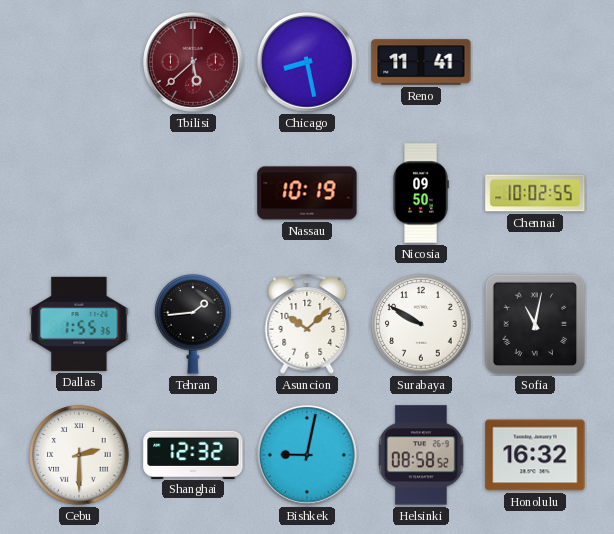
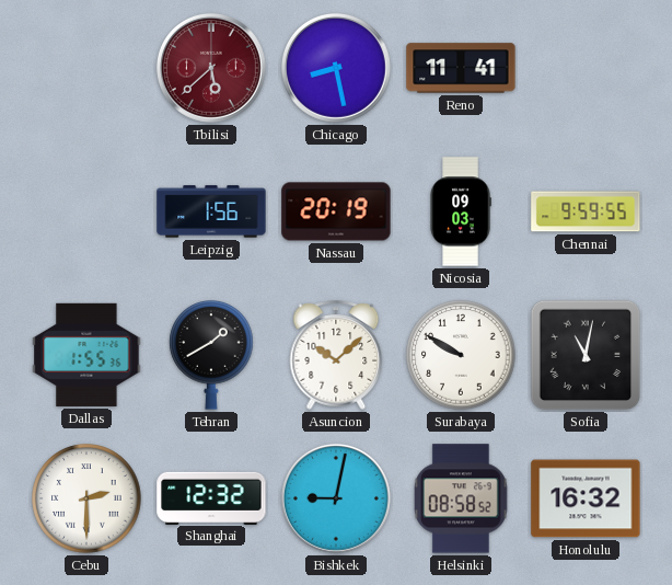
Leipzig: none -> 1:56 (211, 211)
Nassau: 10:19 -> 20:19 (336, 211)
Nicosia: 09:50 -> 09:03 (461, 211)
Chennai: 10:02 -> 9:59 (586, 211)
Tehran: 1:44 -> 1:40 (211, 356)
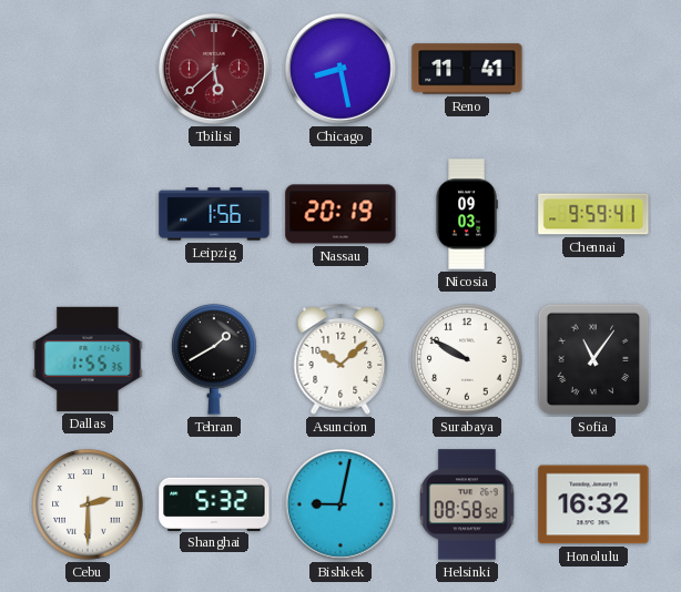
Chennai: 9:59:55 -> 9:59:41 (593, 214)
Sofia: 11:02 -> 11:06 (593, 359)
Shanghai: 12:32 -> 5:32 (214, 503)
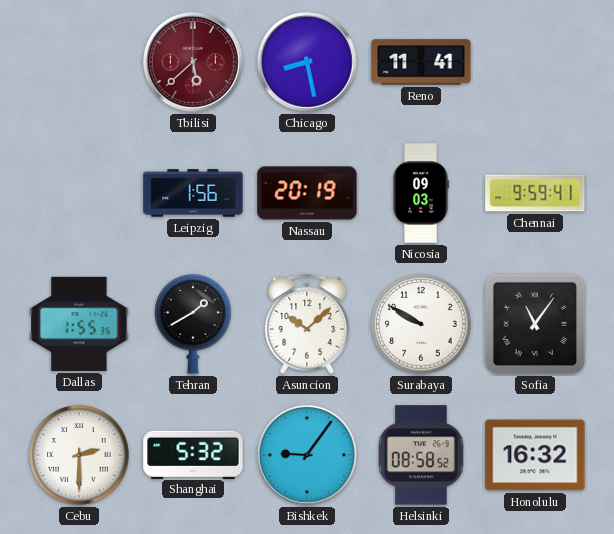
Bishkek: 9:02 -> 9:06 (307, 455)
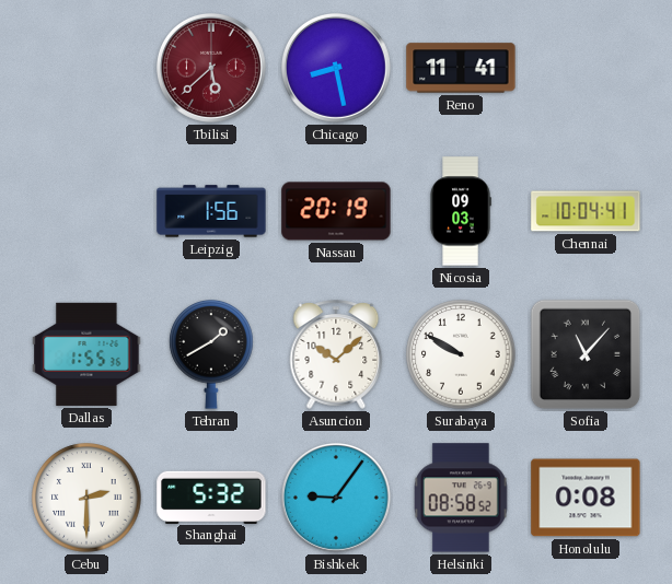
Chennai: 9:59 -> 10:04 (586, 211)
Sofia: 11:06 -> 11:07 (586, 354)
Honolulu: 16:32 -> 0:08 (586, 498)
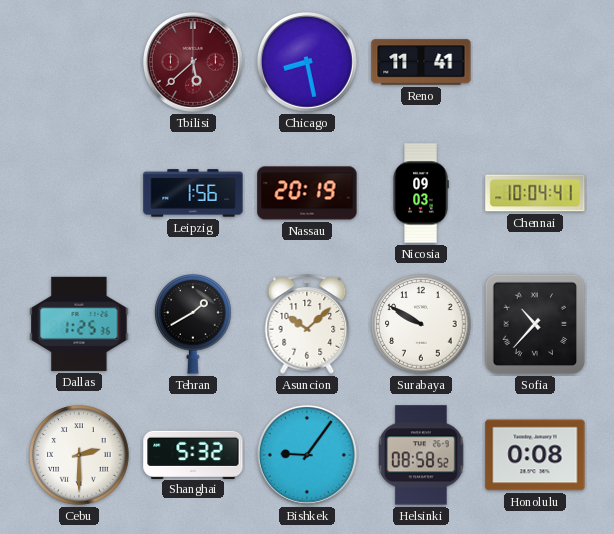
Dallas: 1:55 -> 1:25 (79, 324)
Sofia: 11:07 -> 10:37 (535, 324)
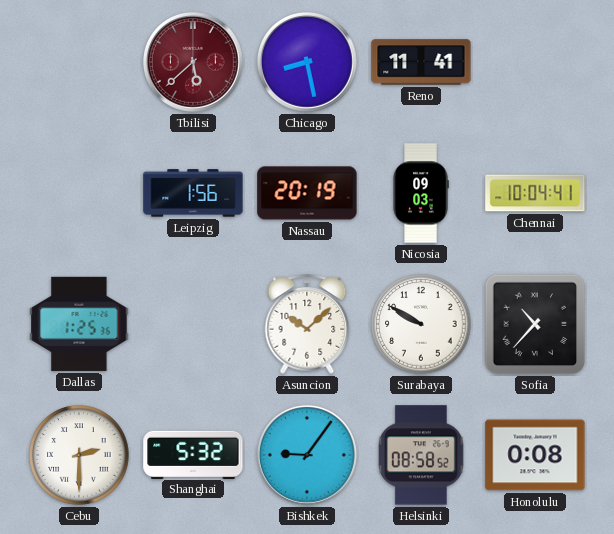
Tehran: 1:40 -> none (193, 325)
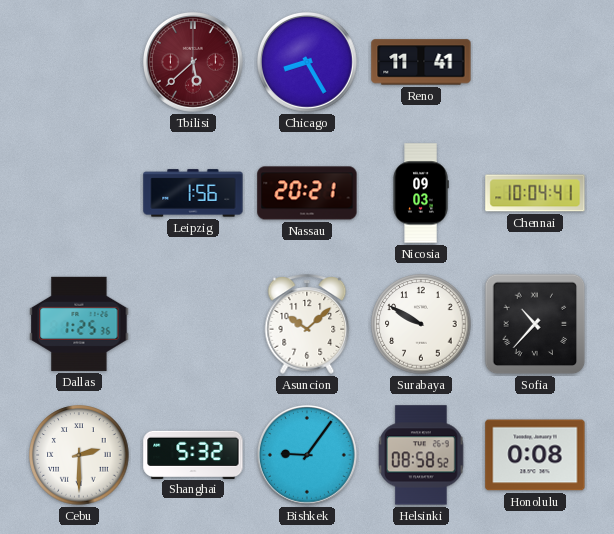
Chicago: 8:28 -> 8:25 (307, 62)
Nassau: 20:19 -> 20:21 (307, 193)
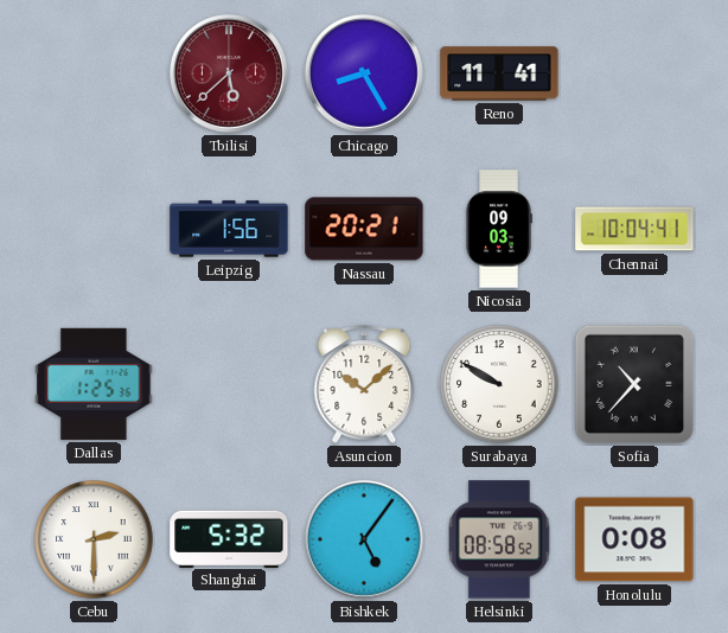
Bishkek: 9:06 -> 5:06 (364, 539)
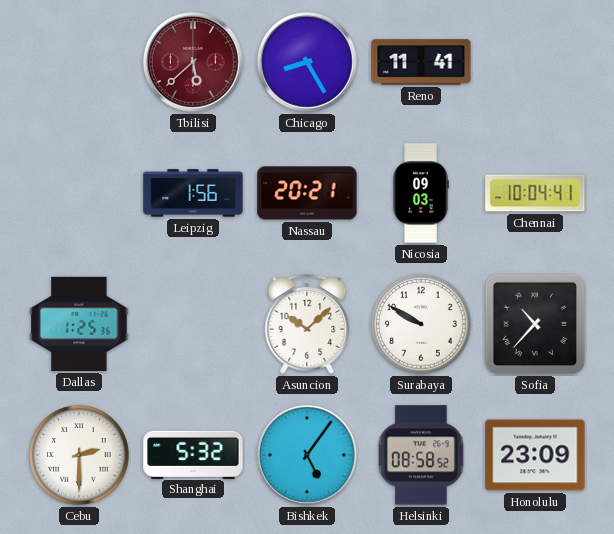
Honolulu: 0:08 -> 23:09 (535, 455)
